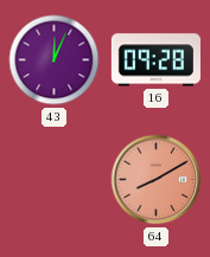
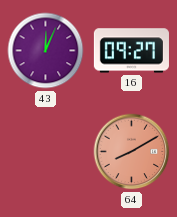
16: 09:28 -> 09:27 (131, 51)
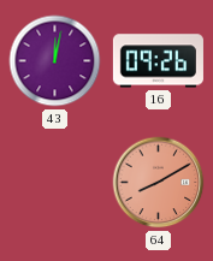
43: 12:04 -> 12:02 (55, 61)
16: 09:27 -> 09:26 (158, 61)
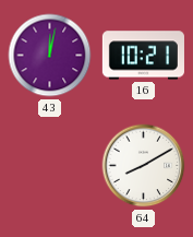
16: 09:26 -> 10:21 (143, 56)
64 dial: salmon -> white (144, 166)
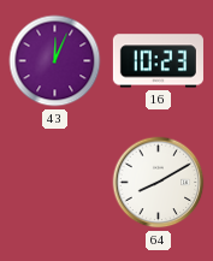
43: 12:02 -> 12:04 (55, 61)
16: 10:21 -> 10:23 (158, 61)
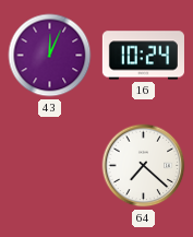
16: 10:23 -> 10:24 (143, 56)
64: 8:10 -> 7:22 (144, 166)
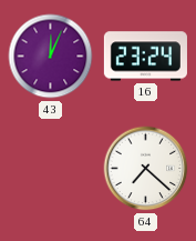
16: 10:24 -> 23:24 (145, 57)
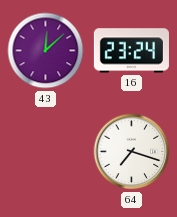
43: 12:04 -> 12:08 (46, 51)
64: 7:22 -> 7:18 (132, 152)
